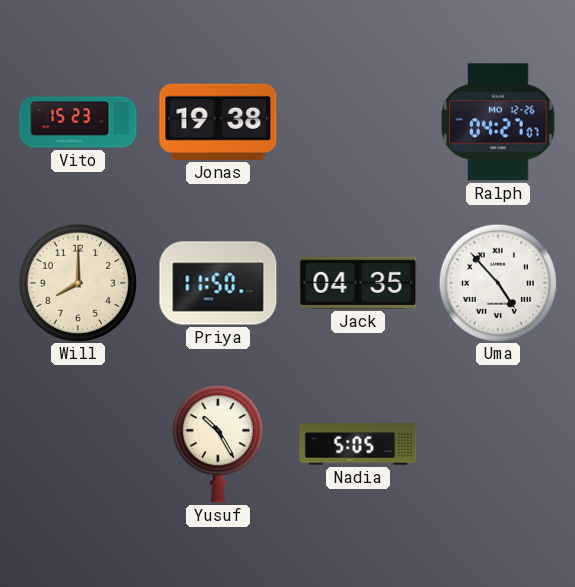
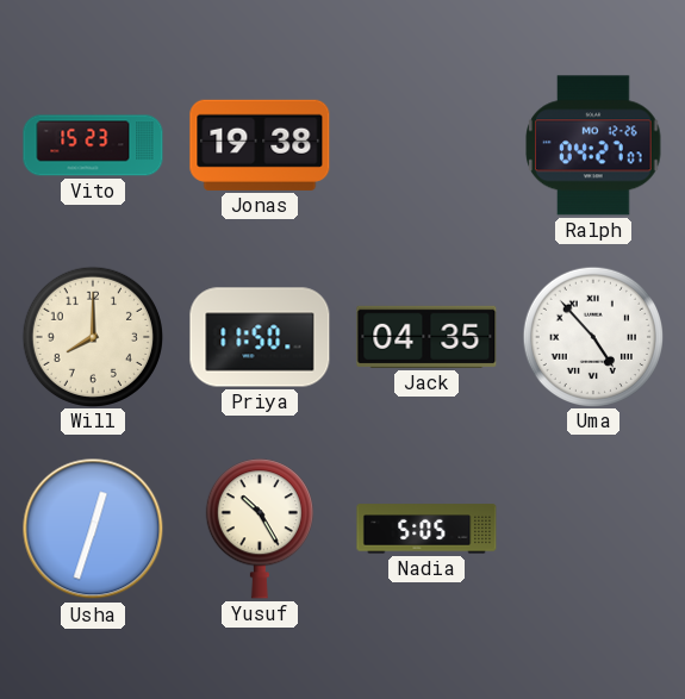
Usha: none -> 12:33 (93, 529)
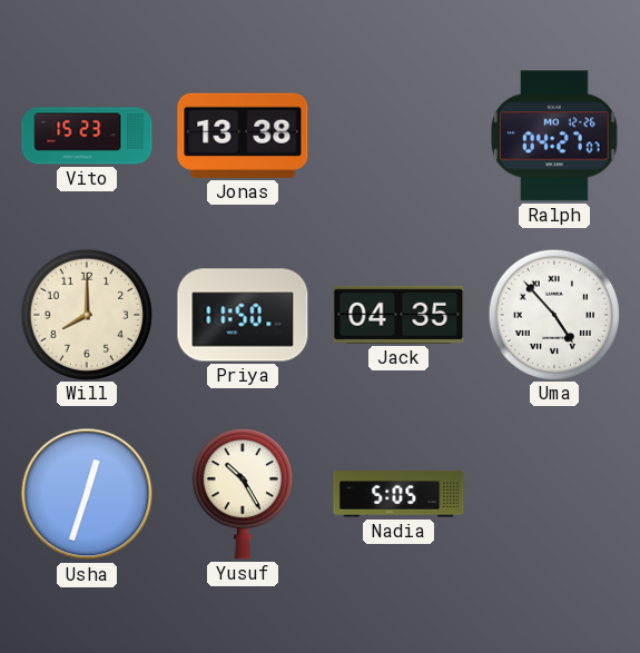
Jonas: 19:38 -> 13:38 (243, 136)
